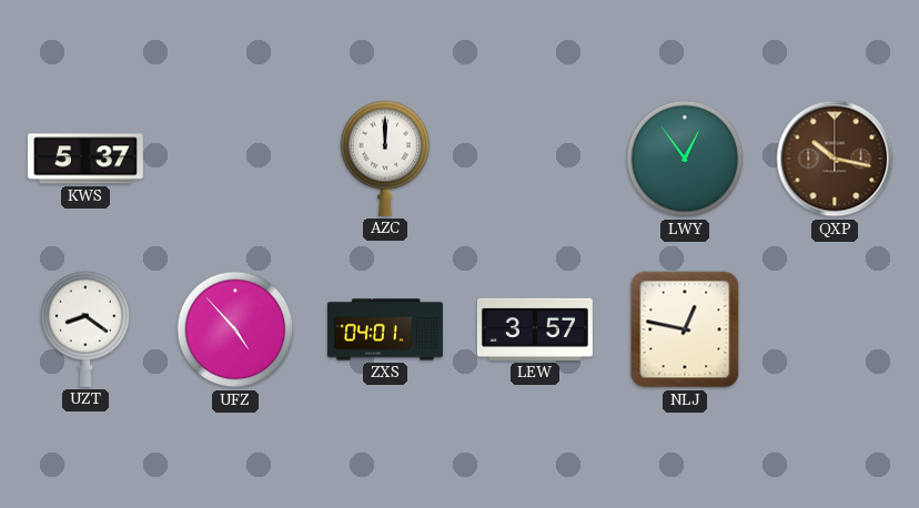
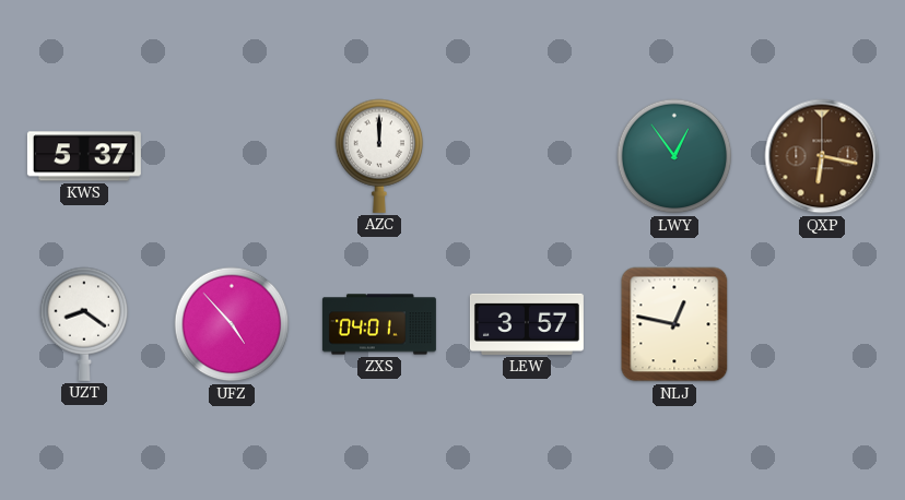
QXP: 10:17 -> 6:17 (822, 156)
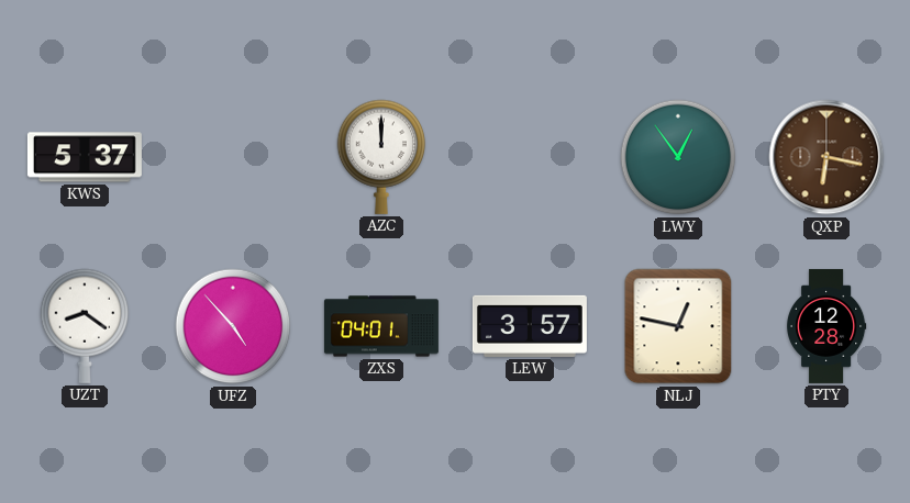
PTY: none -> 12:28 (828, 326)
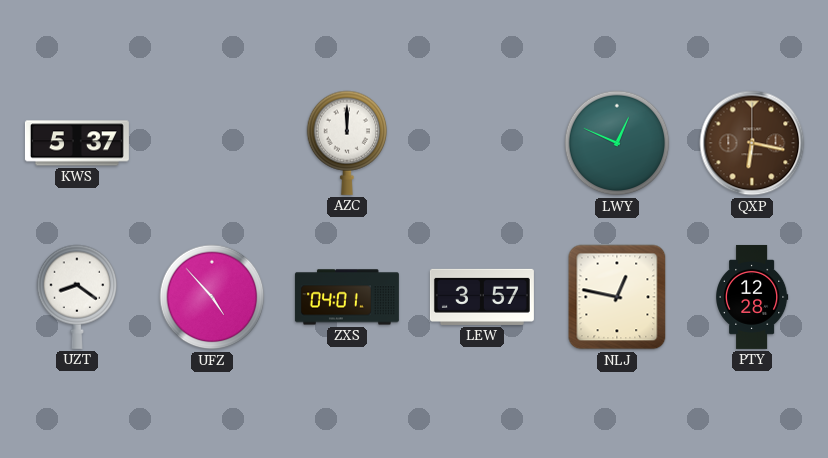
LWY: 12:54 -> 12:49 (617, 143)
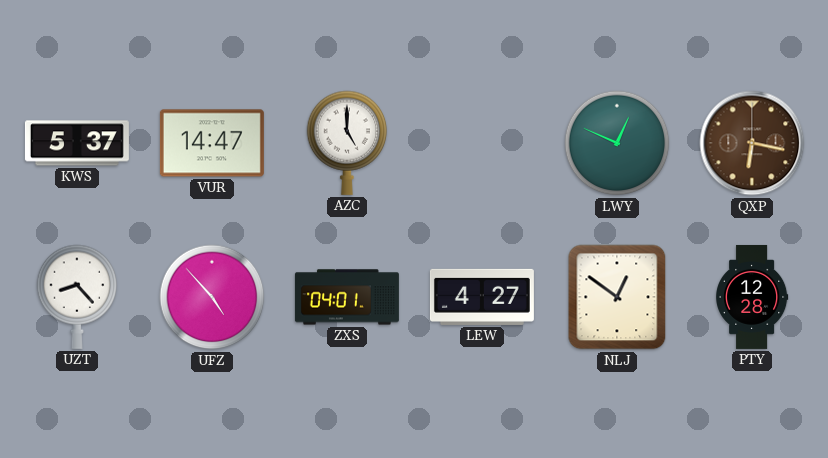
VUR: none -> 14:47 (212, 143)
AZC: 12:00 -> 5:00 (347, 143)
UZT: 8:21 -> 8:23 (77, 297)
LEW: 3:57 -> 4:27 (482, 297)
NLJ: 12:47 -> 12:51 (617, 297)
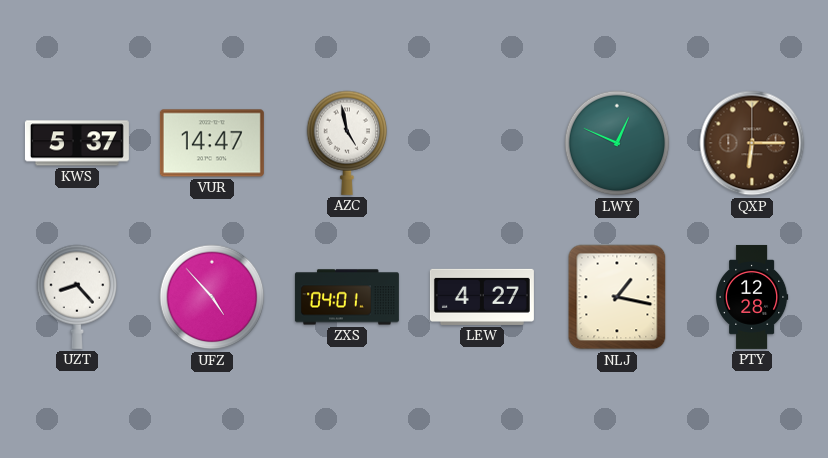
AZC: 5:00 -> 4:58 (347, 143)
QXP: 6:17 -> 6:15 (752, 143)
NLJ: 12:51 -> 1:17 (617, 297)
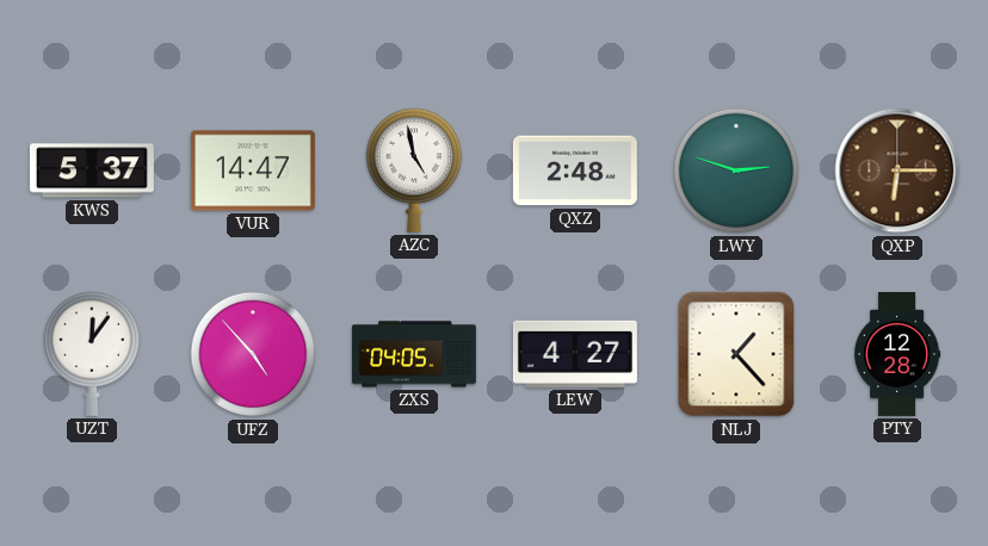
QXZ: none -> 2:48 (575, 170)
LWY: 12:49 -> 2:48 (736, 170)
UZT: 8:23 -> 12:06 (92, 354)
ZXS: 04:01 -> 04:05 (414, 354)
NLJ: 1:17 -> 1:23 (736, 354)
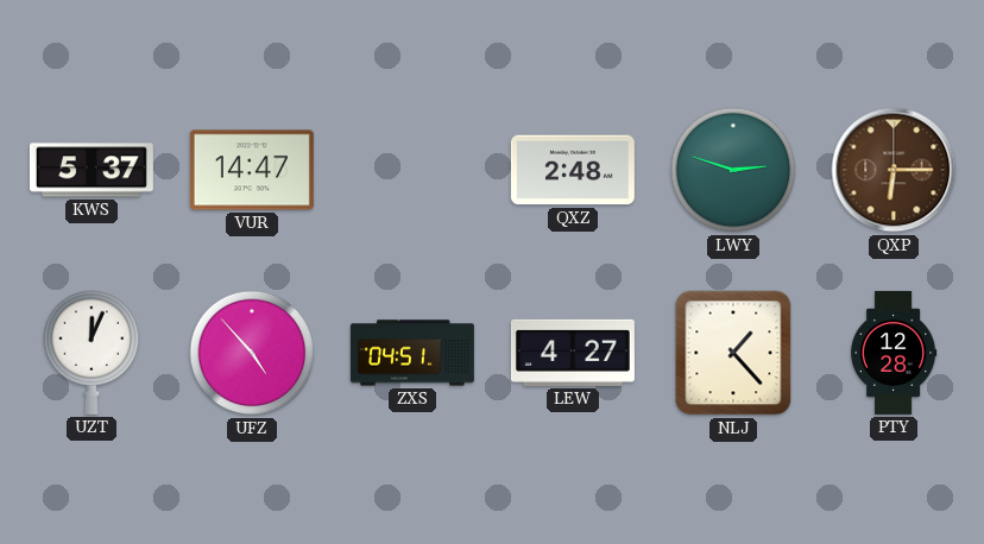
AZC: 4:58 -> none (414, 170)
UZT: 12:06 -> 12:04 (92, 353)
ZXS: 04:05 -> 04:51 (412, 353)
